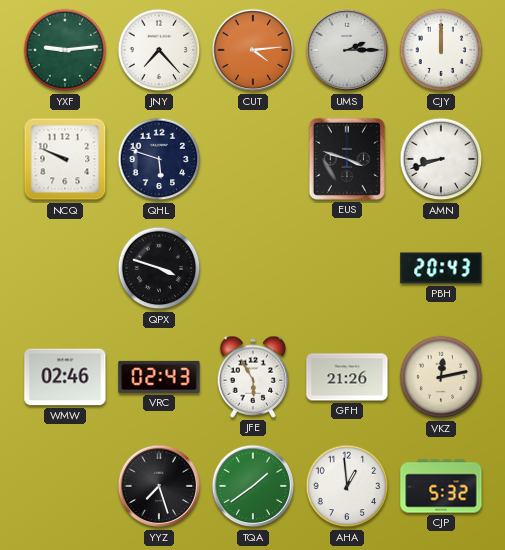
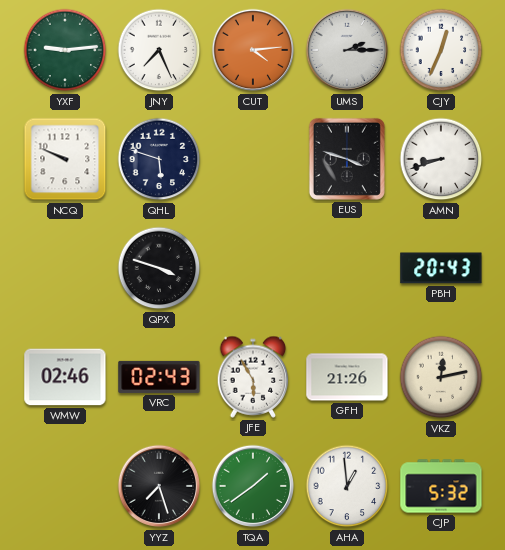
JNY: 7:23 -> 7:26 (159, 50)
CJY: 12:00 -> 12:34 (441, 50)
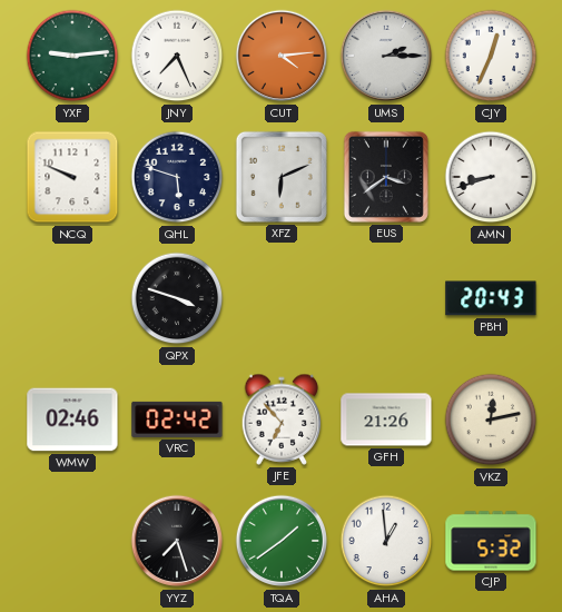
XFZ: none -> 6:11 (282, 177)
EUS: 3:48 -> 3:39 (386, 177)
VRC: 02:43 -> 02:42 (177, 419)
JFE: 5:55 -> 6:53 (282, 419)
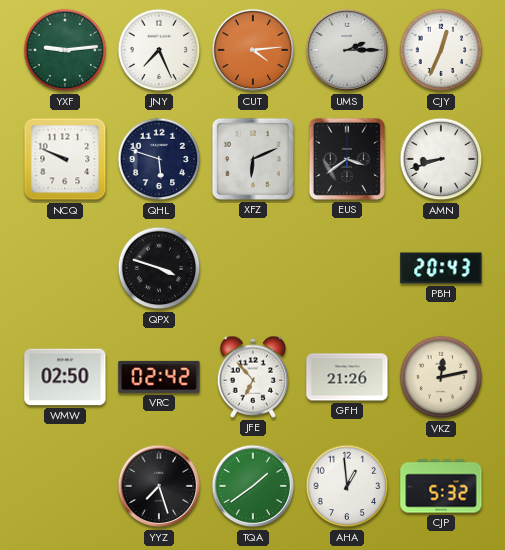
WMW: 02:46 -> 02:50 (65, 377)
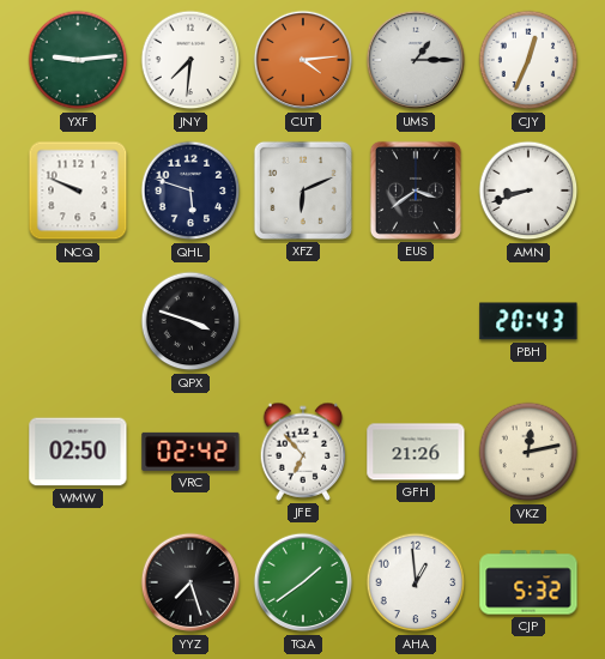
JNY: 7:26 -> 7:31 (190, 60)
UMS: 2:15 -> 1:15 (416, 60)
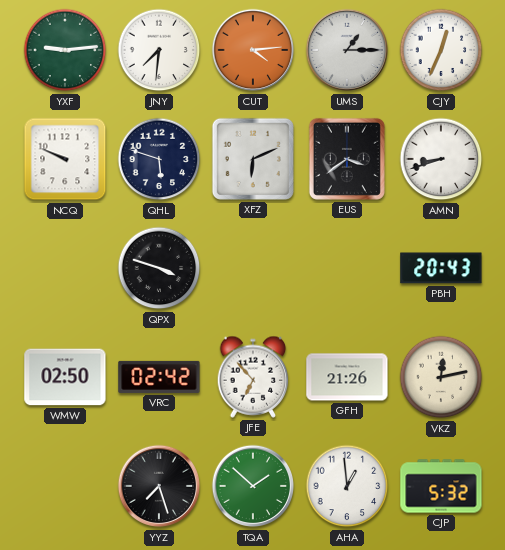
TQA: 1:39 -> 1:52 (253, 486)
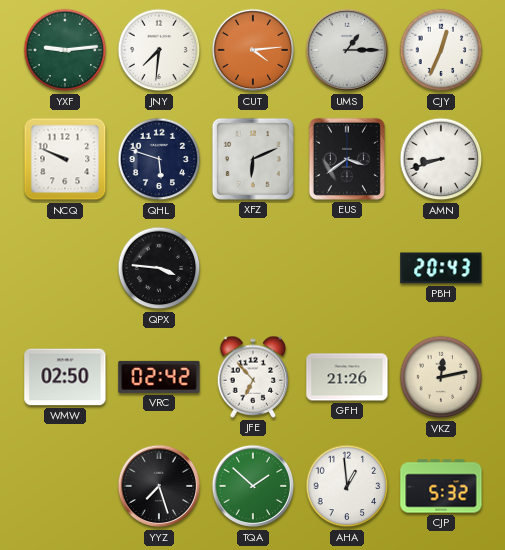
QPX: 3:48 -> 3:46 (159, 268)
